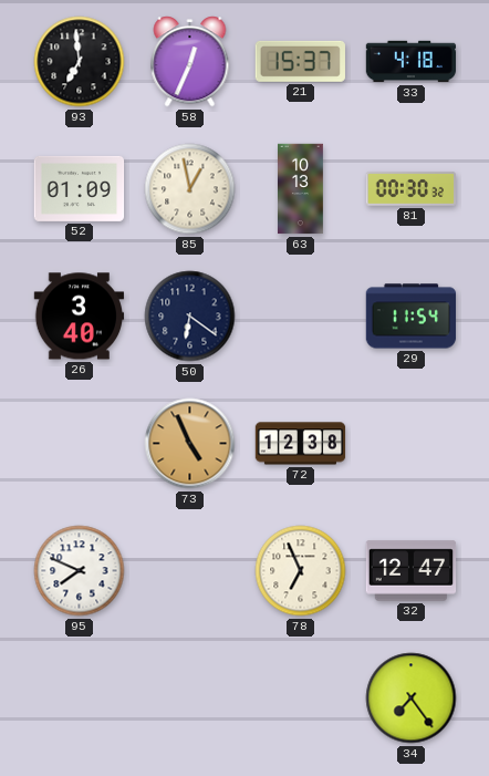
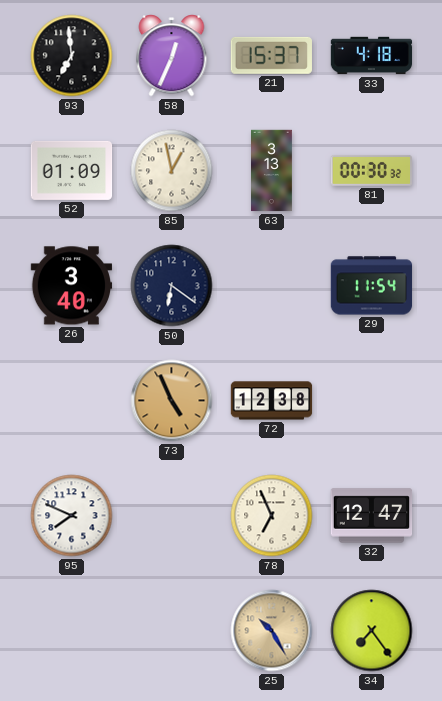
63: 10:13 -> 3:13 (272, 171)
25: none -> 10:25 (272, 631)
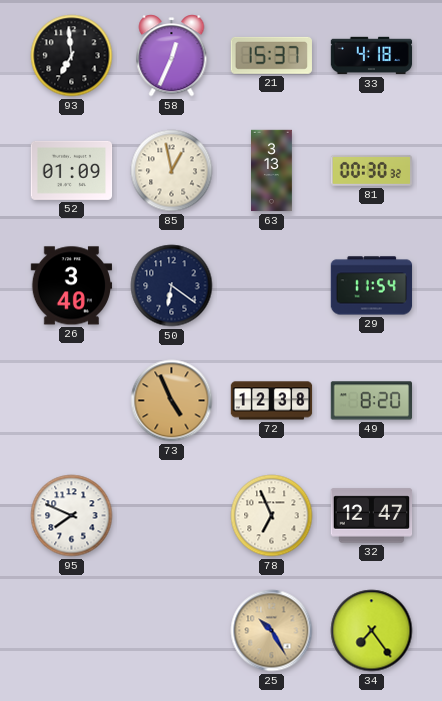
49: none -> 8:20 (372, 401)
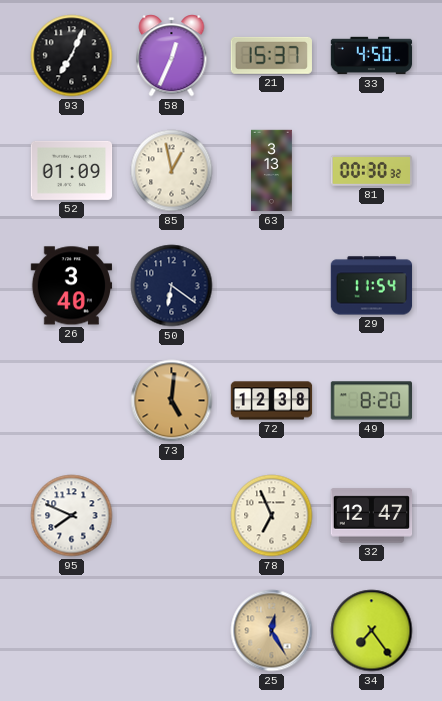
93: 6:59 -> 7:04 (72, 56)
33: 4:18 -> 4:50 (372, 56)
73: 4:56 -> 5:01 (172, 401)
25: 10:25 -> 12:25 (272, 631)
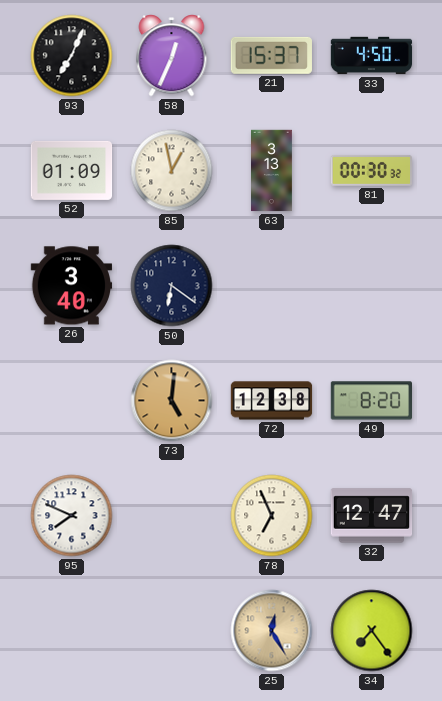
29: 11:54 -> none (372, 286)
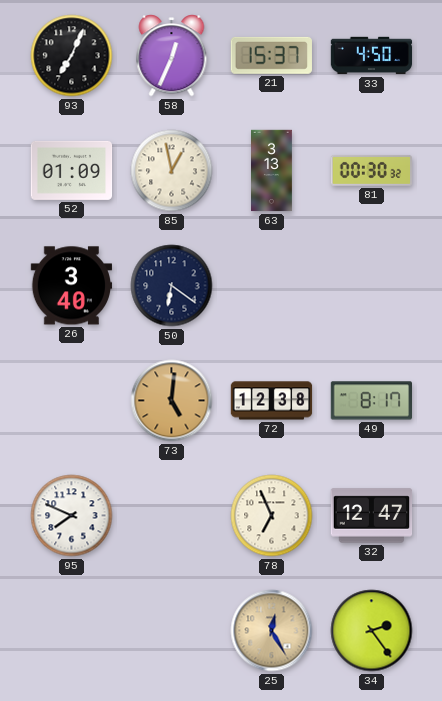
49: 8:20 -> 8:17 (372, 401)
34: 7:24 -> 2:24 (372, 631)
